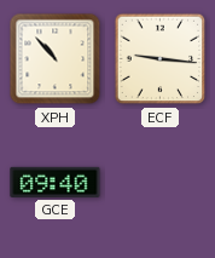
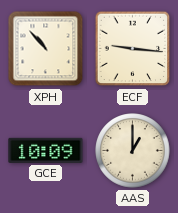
GCE: 09:40 -> 10:09 (46, 150)
AAS: none -> 1:00 (133, 151)
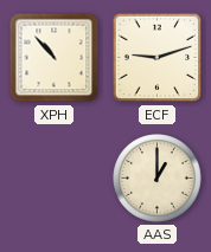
ECF: 9:16 -> 9:12 (158, 58)
GCE: 10:09 -> none (46, 150)
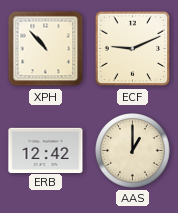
ECF: 9:12 -> 9:11 (133, 49)
ERB: none -> 12:42 (46, 150)
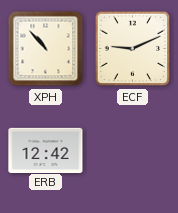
AAS: 1:00 -> none (133, 151)
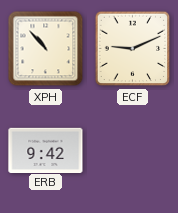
ERB: 12:42 -> 9:42 (46, 150)
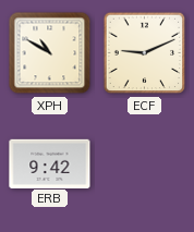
XPH: 10:53 -> 10:50 (50, 53)
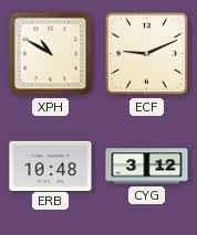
ERB: 9:42 -> 10:48 (51, 165)
CYG: none -> 3:12 (147, 167)
